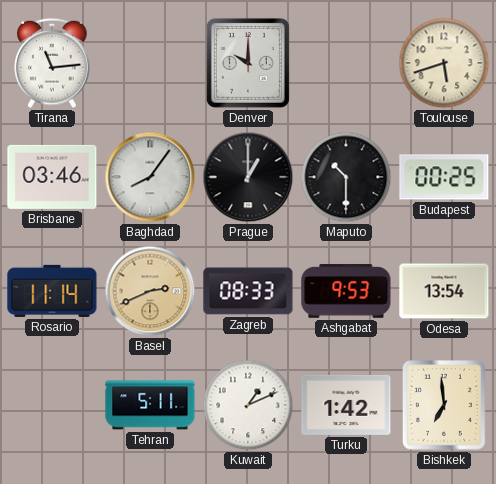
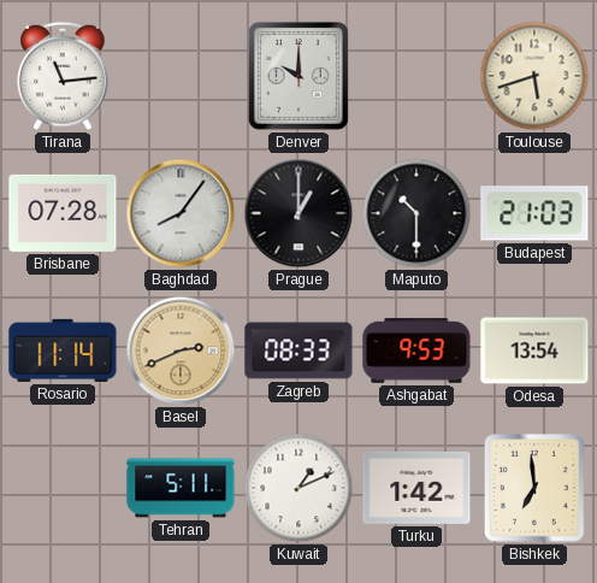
Brisbane: 03:46 -> 07:28 (63, 213)
Budapest: 00:25 -> 21:03 (534, 213)
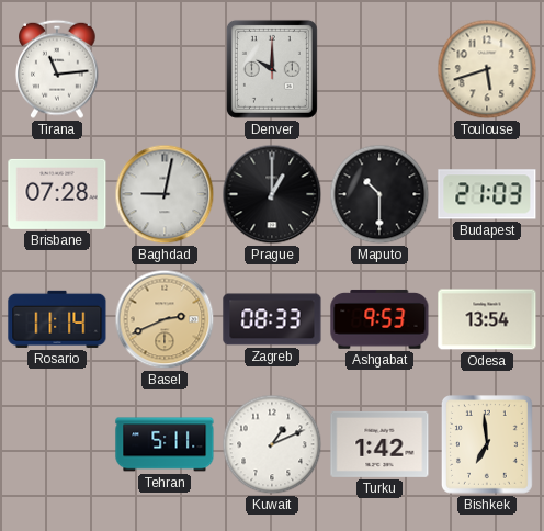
Baghdad: 8:06 -> 9:02 (165, 194)
